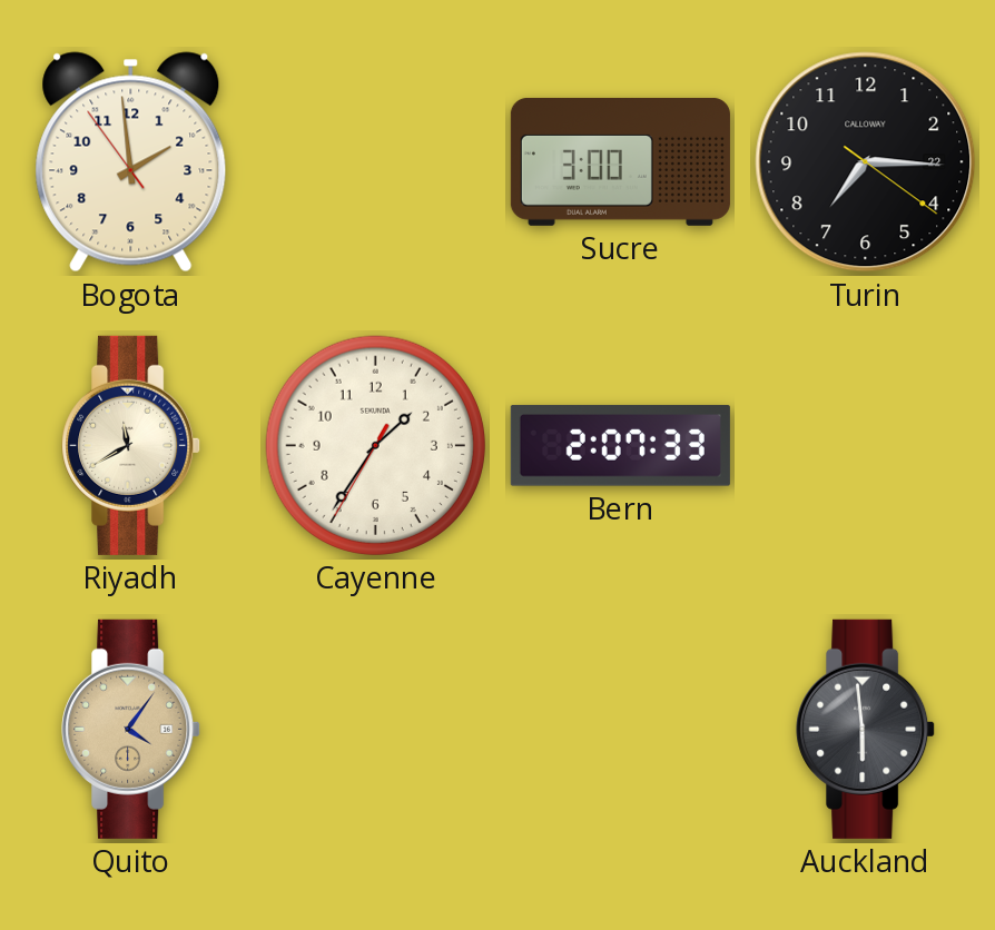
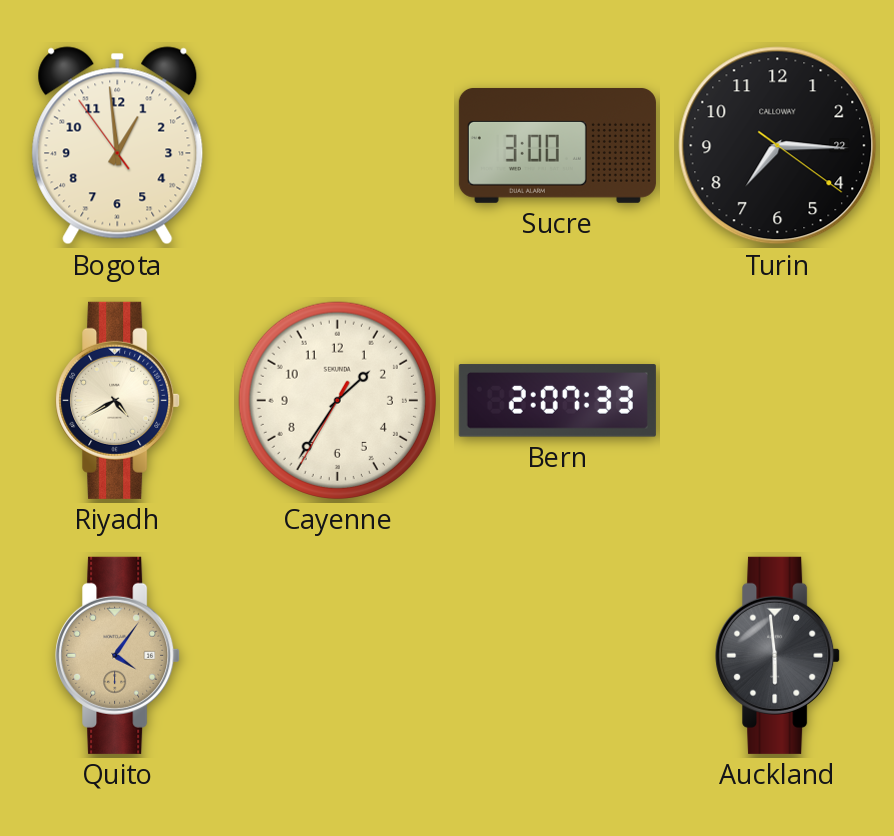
Bogota: 1:58 -> 12:58 (118, 146)
Riyadh: 11:40 -> 4:40 (118, 400)
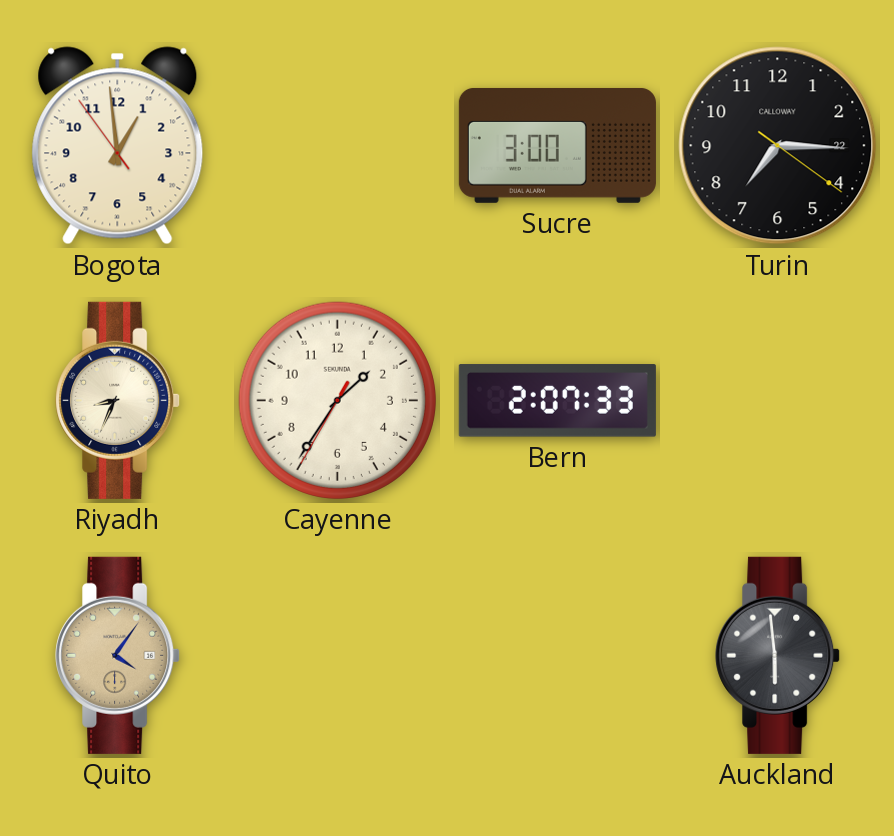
Riyadh: 4:40 -> 8:34 (118, 400)
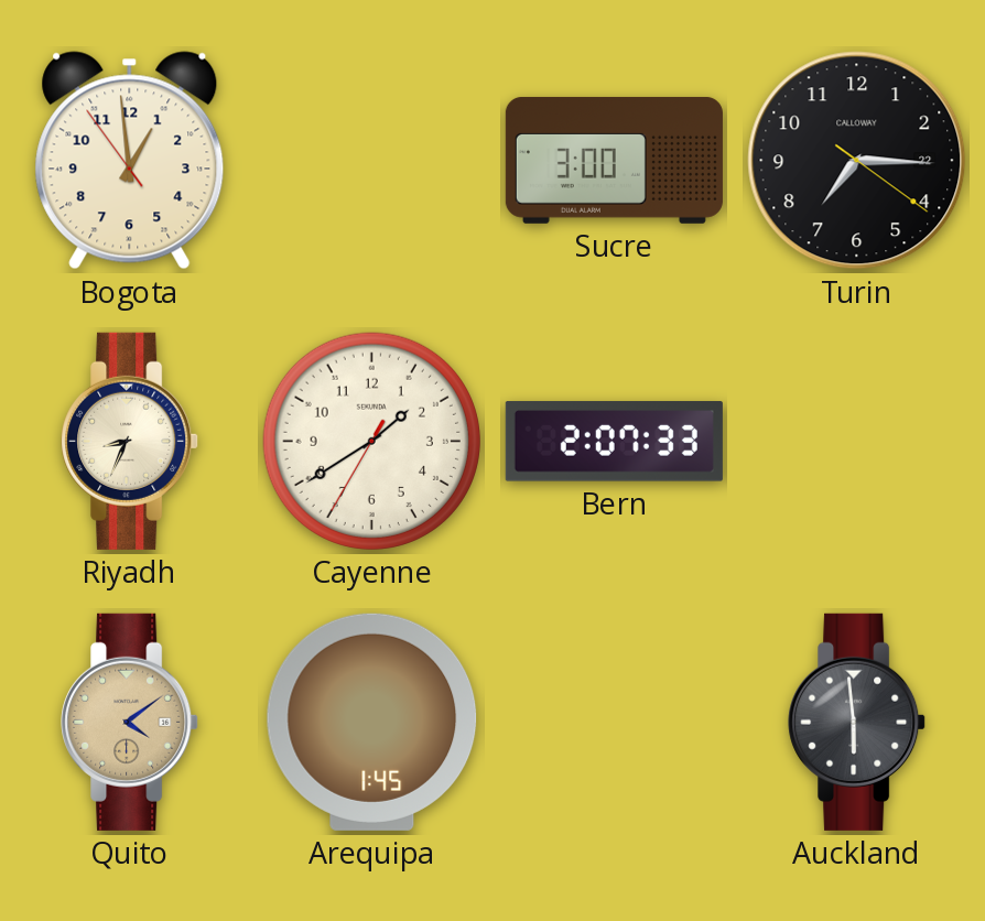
Cayenne: 1:35 -> 1:39 (371, 441)
Quito: 4:06 -> 4:09 (130, 722)
Arequipa: none -> 1:45 (372, 722)
